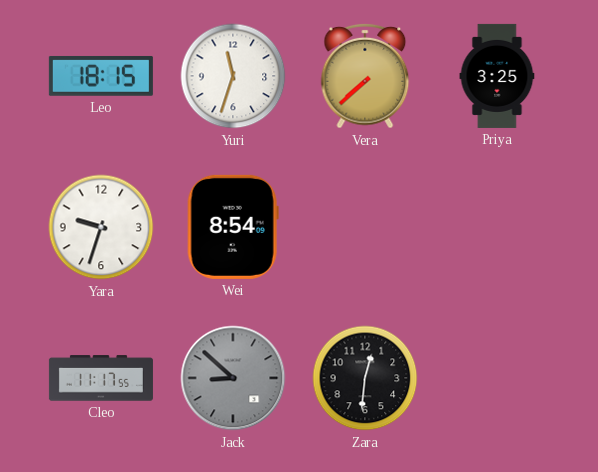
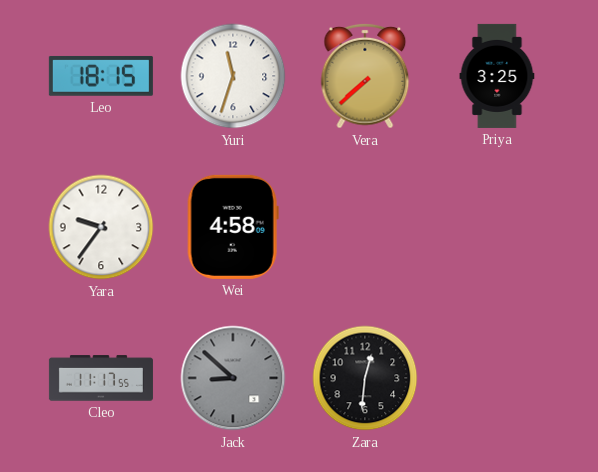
Yara: 9:33 -> 9:36 (101, 227)
Wei: 8:54 -> 4:58 (233, 227)
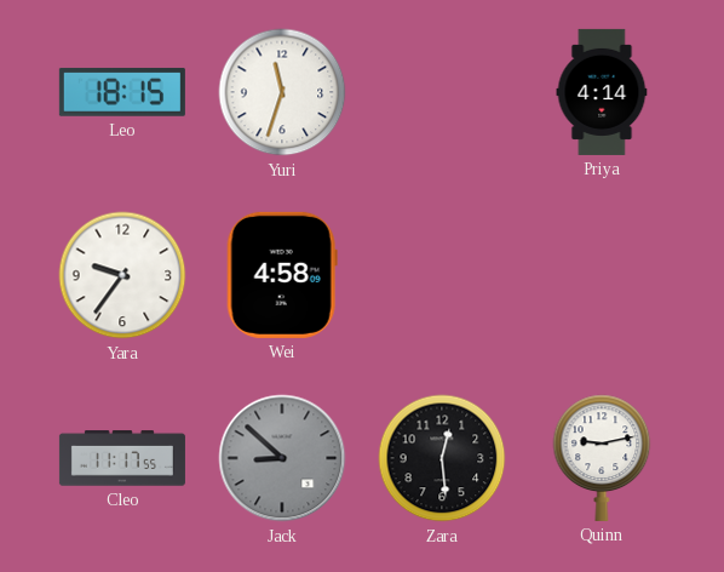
Vera: 7:38 -> none (365, 76)
Priya: 3:25 -> 4:14 (602, 92)
Zara: 12:31 -> 12:29 (442, 458)
Quinn: none -> 9:13 (602, 458)
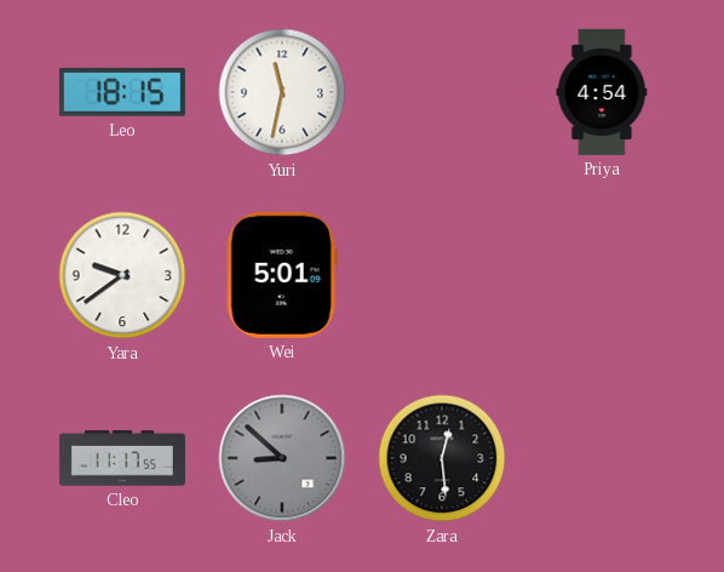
Yuri: 11:33 -> 11:32 (282, 92)
Priya: 4:14 -> 4:54 (602, 92)
Yara: 9:36 -> 9:39 (122, 275)
Wei: 4:58 -> 5:01 (282, 275)
Quinn: 9:13 -> none (602, 458)
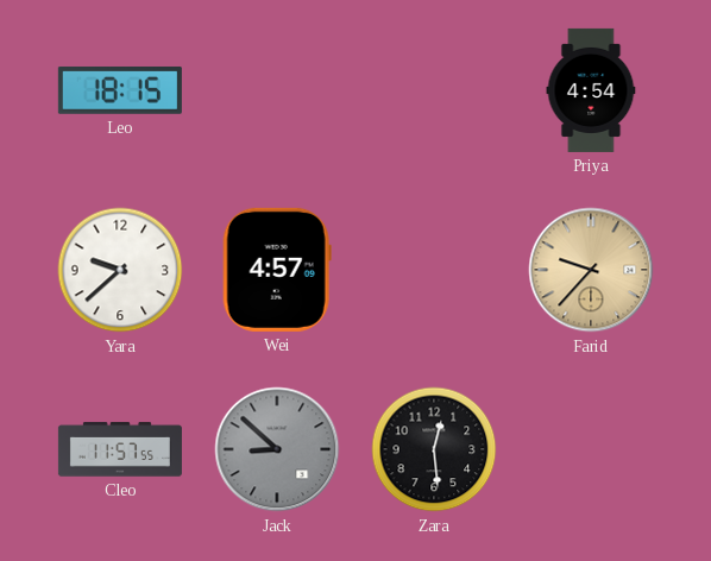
Yuri: 11:32 -> none (282, 92)
Yara: 9:39 -> 9:38 (120, 270)
Wei: 5:01 -> 4:57 (277, 270)
Farid: none -> 9:37 (591, 270)
Cleo: 11:17 -> 11:57 (120, 449)
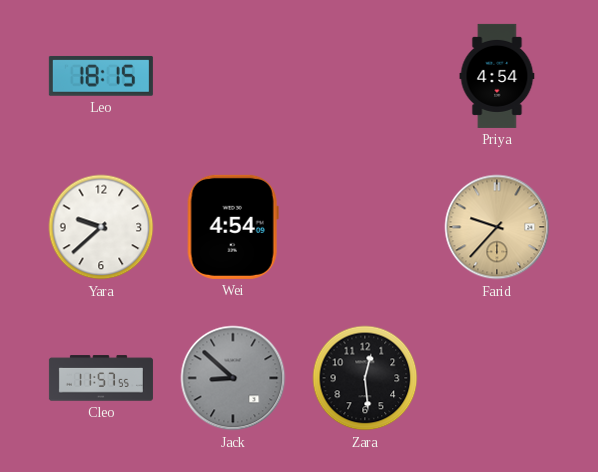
Wei: 4:57 -> 4:54 (233, 227)
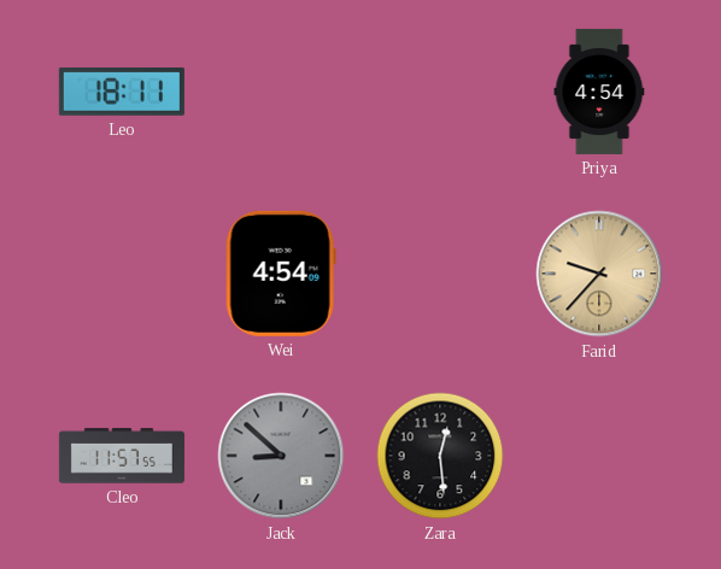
Leo: 18:15 -> 18:11 (122, 92)
Yara: 9:38 -> none (101, 227)
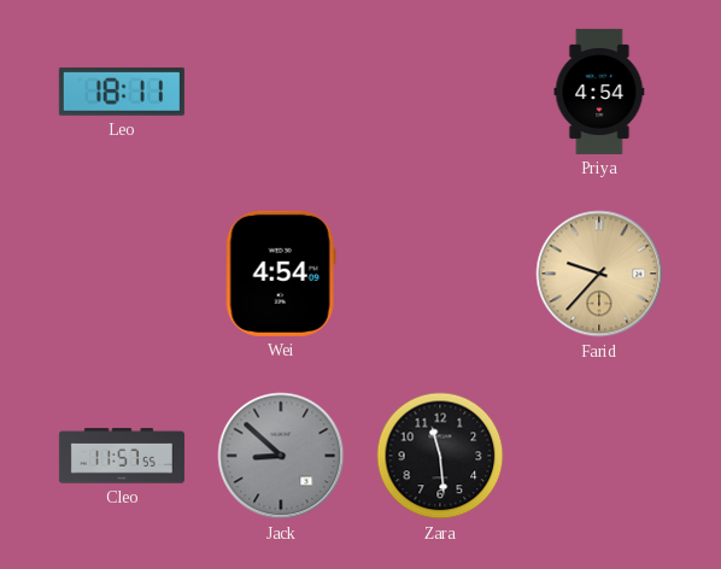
Zara: 12:29 -> 11:29 (440, 456)
